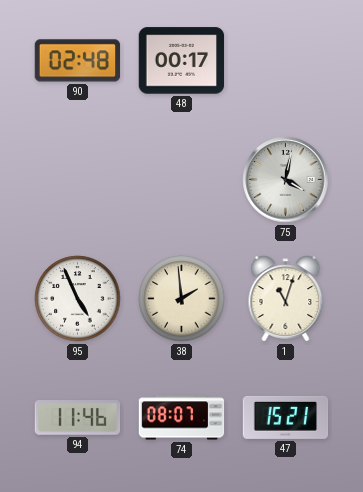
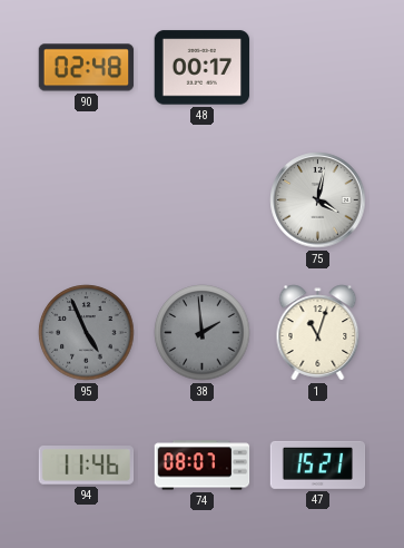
95 dial: white -> grey (87, 333)
38 dial: cream -> grey (203, 333)
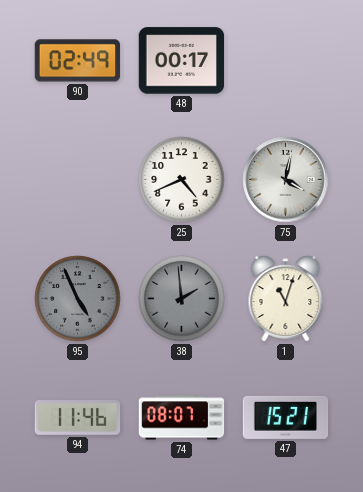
90: 02:48 -> 02:49 (78, 61)
25: none -> 4:41 (182, 180)
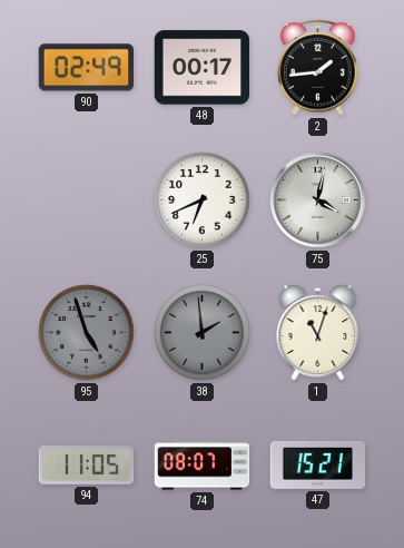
2: none -> 1:44 (318, 67)
25: 4:41 -> 6:41 (203, 200)
95: 4:56 -> 4:57 (87, 333)
94: 11:46 -> 11:05 (87, 466)
